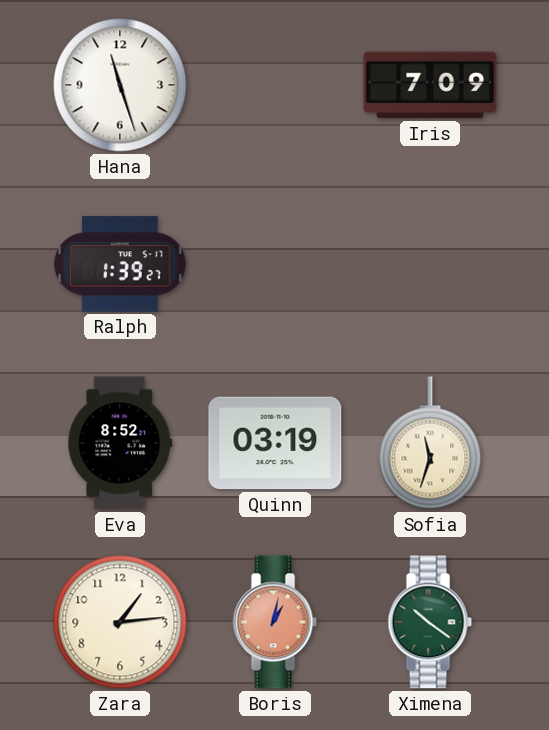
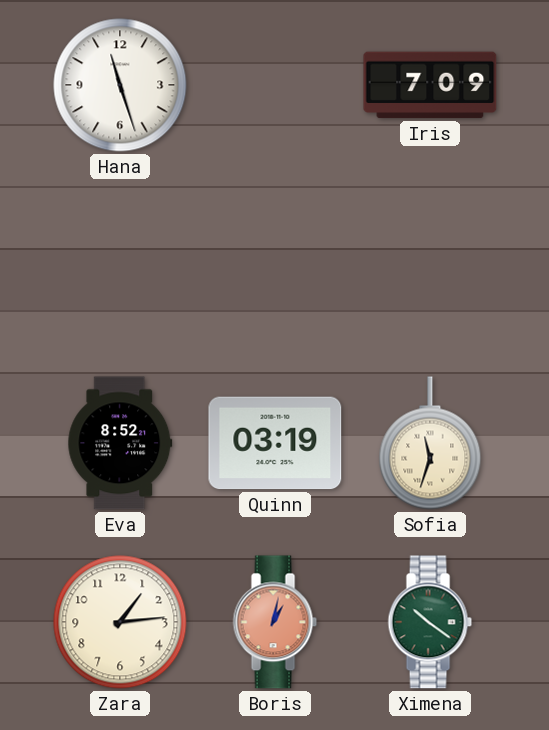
Ralph: 1:39 -> none (120, 264)
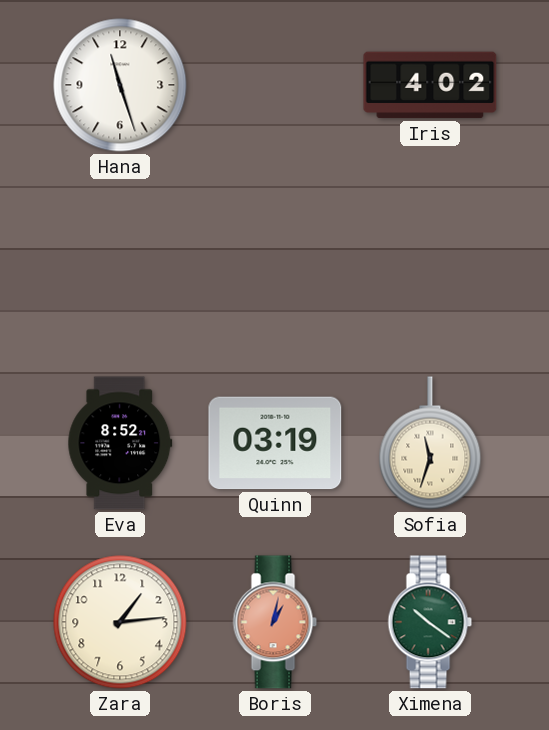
Iris: 7:09 -> 4:02 (430, 85)
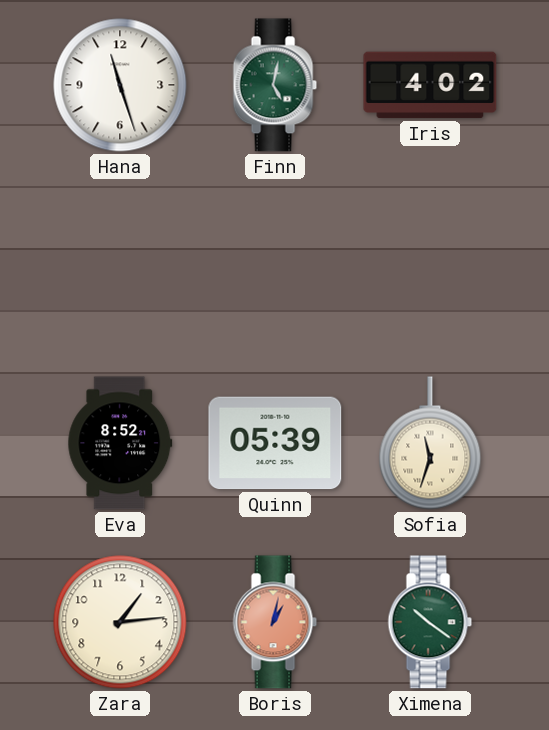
Finn: none -> 5:02 (275, 85)
Quinn: 03:19 -> 05:39 (275, 443)
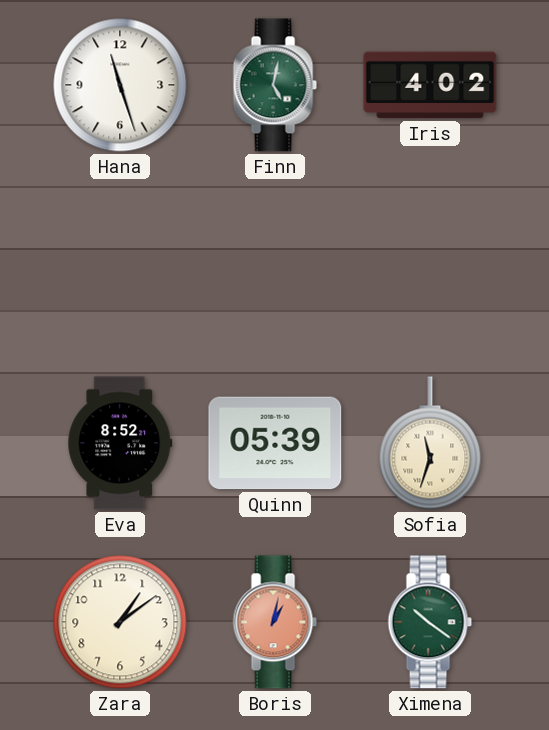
Zara: 1:14 -> 1:09 (120, 622)
